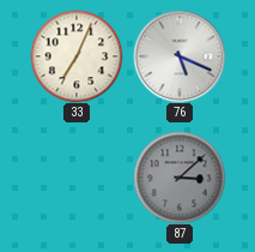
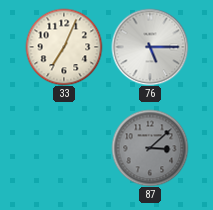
76: 5:19 -> 5:15 (150, 47)
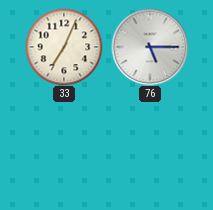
87: 3:08 -> none (150, 148)
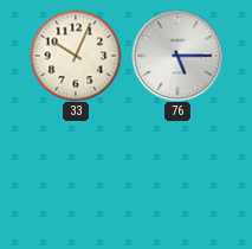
33: 7:04 -> 10:04 (76, 56)
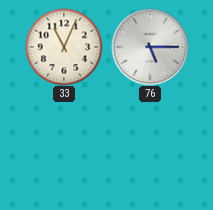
33: 10:04 -> 11:04 (64, 47)
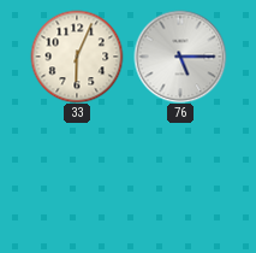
33: 11:04 -> 6:04 (77, 57)
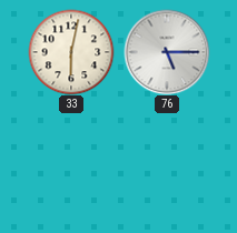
33: 6:04 -> 6:02 (71, 52)
